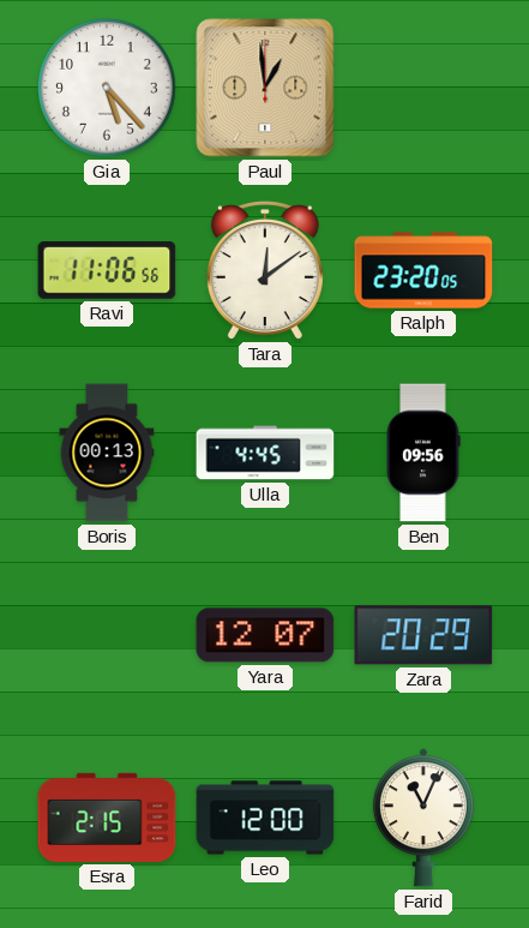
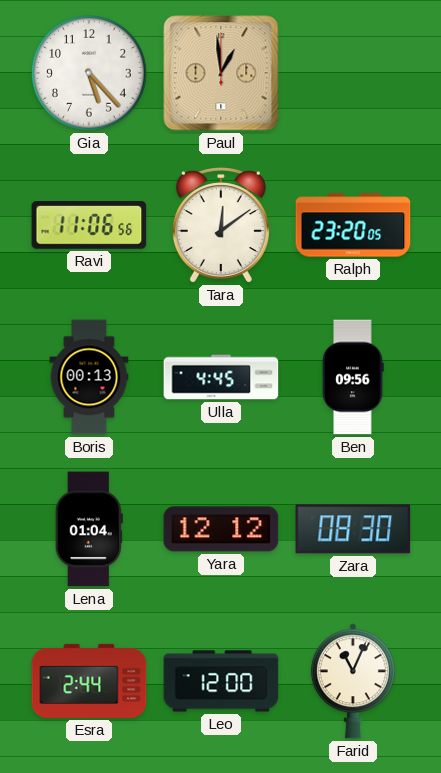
Lena: none -> 01:04 (89, 529)
Yara: 12:07 -> 12:12 (221, 529)
Zara: 20:29 -> 08:30 (353, 529)
Esra: 2:15 -> 2:44 (89, 681)
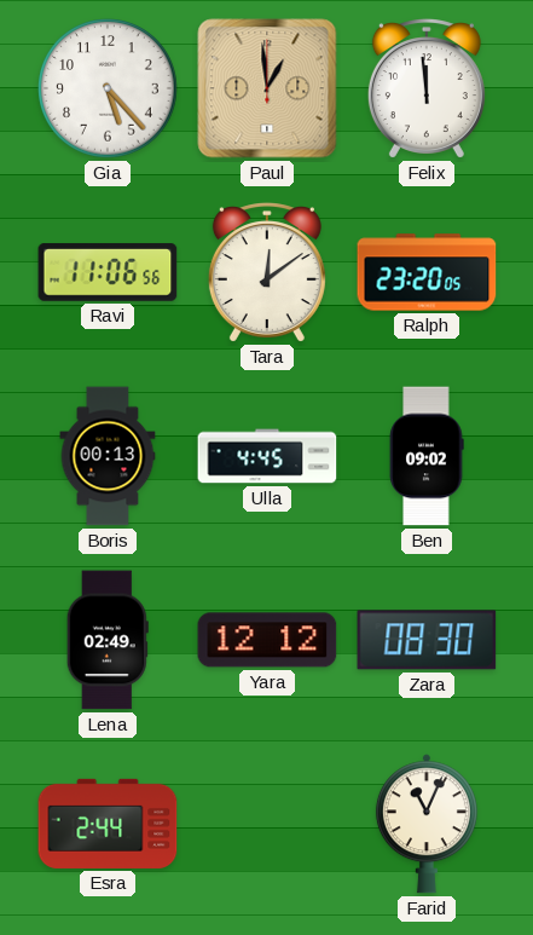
Felix: none -> 11:59 (427, 88)
Ben: 09:56 -> 09:02 (427, 456)
Lena: 01:04 -> 02:49 (108, 640)
Leo: 12:00 -> none (221, 681)
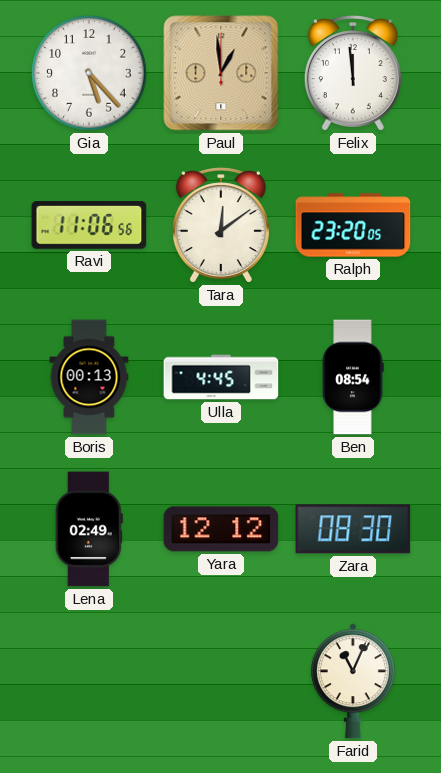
Ben: 09:02 -> 08:54 (353, 377)
Esra: 2:44 -> none (108, 824)
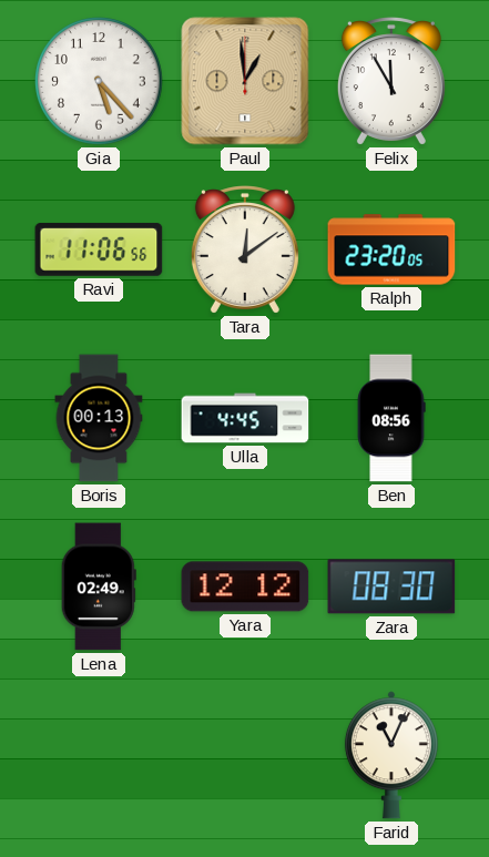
Felix: 11:59 -> 11:55 (391, 81)
Ben: 08:54 -> 08:56 (391, 418)
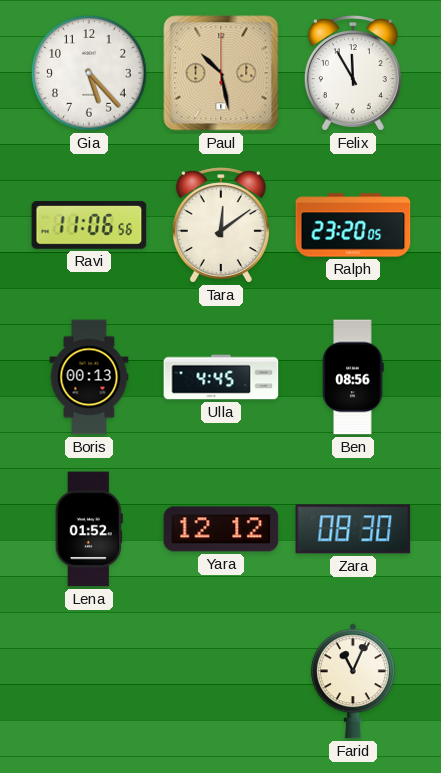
Paul: 12:59 -> 10:28 (221, 73)
Lena: 02:49 -> 01:52 (89, 529)
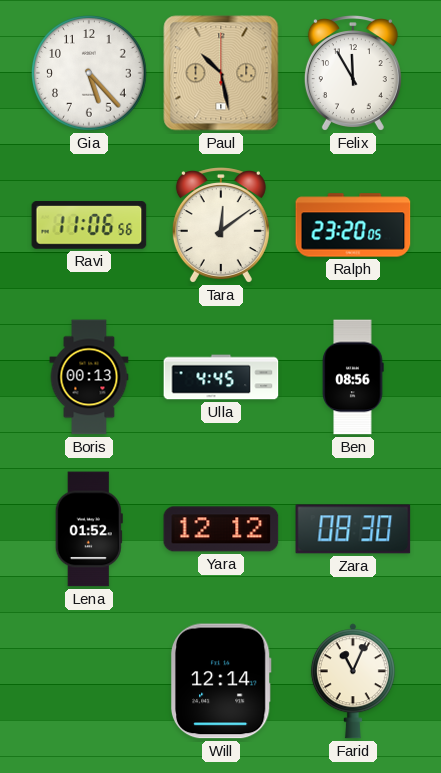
Will: none -> 12:14 (221, 681)
